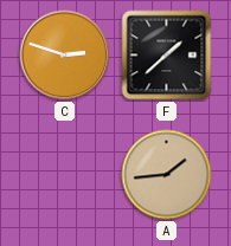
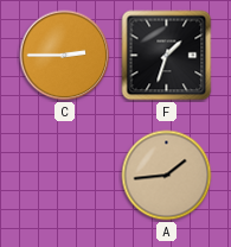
C: 2:48 -> 2:45 (65, 56)
F: 1:38 -> 1:33 (167, 56)
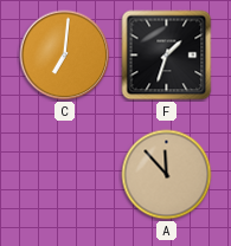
C: 2:45 -> 7:01 (65, 56)
A: 1:44 -> 11:53 (167, 175)
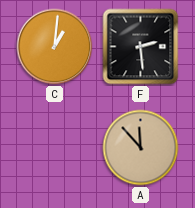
C: 7:01 -> 1:01 (55, 47)
F: 1:33 -> 2:29 (141, 47)
